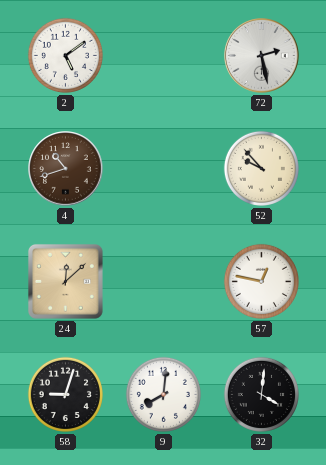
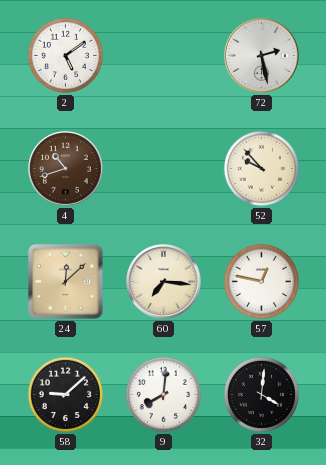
60: none -> 7:16 (164, 282)
58: 9:03 -> 9:08 (65, 394)
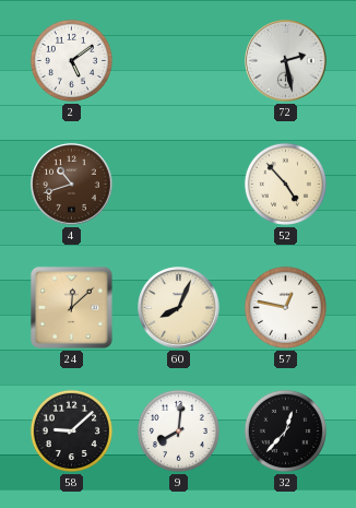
52: 9:53 -> 4:53 (285, 184)
60: 7:16 -> 8:04 (179, 308)
32: 4:01 -> 12:37 (285, 430)
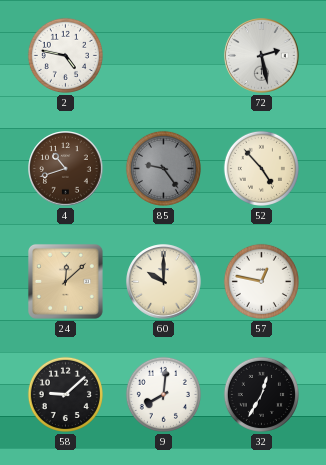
2: 5:09 -> 4:47 (65, 55)
85: none -> 9:24 (163, 168)
60: 8:04 -> 10:00 (164, 282)
32: 12:37 -> 12:35 (261, 394)
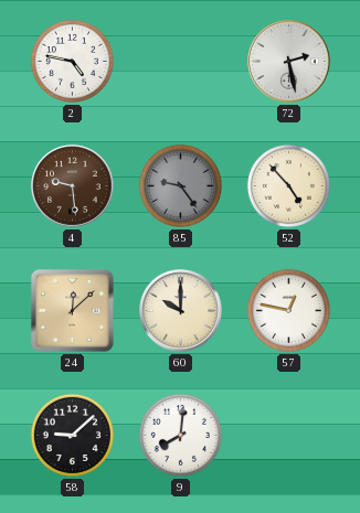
4: 10:42 -> 9:29 (73, 186)
32: 12:35 -> none (261, 394)
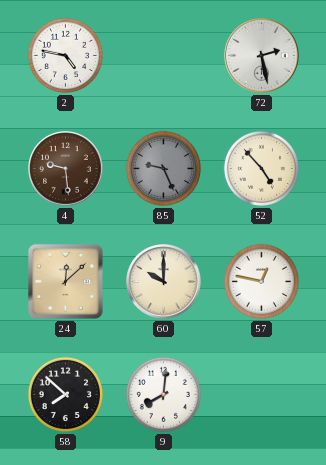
85: 9:24 -> 9:26 (163, 168)
58: 9:08 -> 7:52 (65, 394)
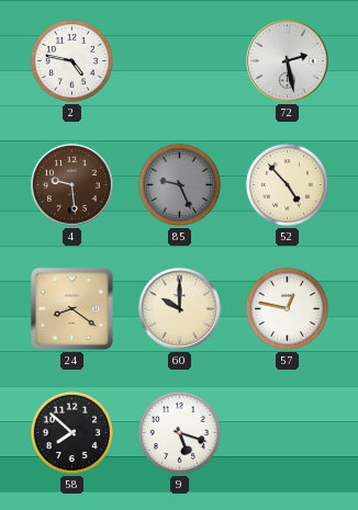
24: 12:08 -> 8:21 (71, 308)
9: 8:01 -> 5:18 (179, 432)
